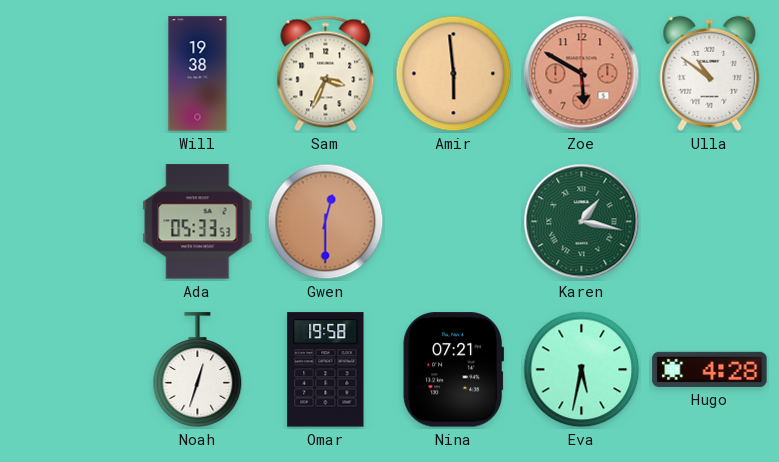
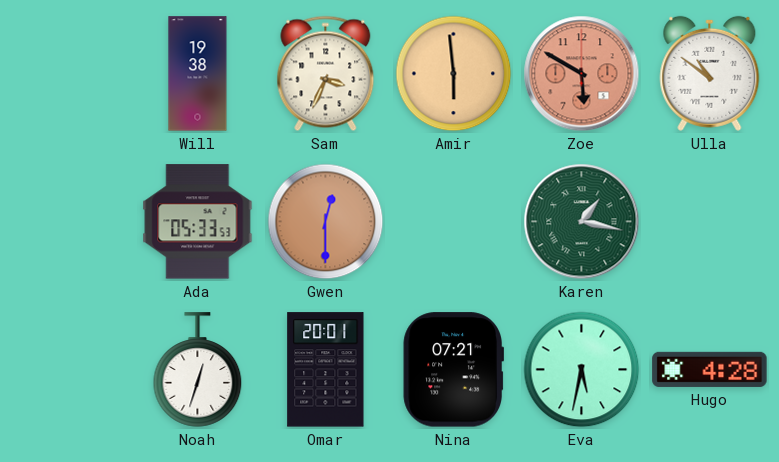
Omar: 19:58 -> 20:01 (326, 370)
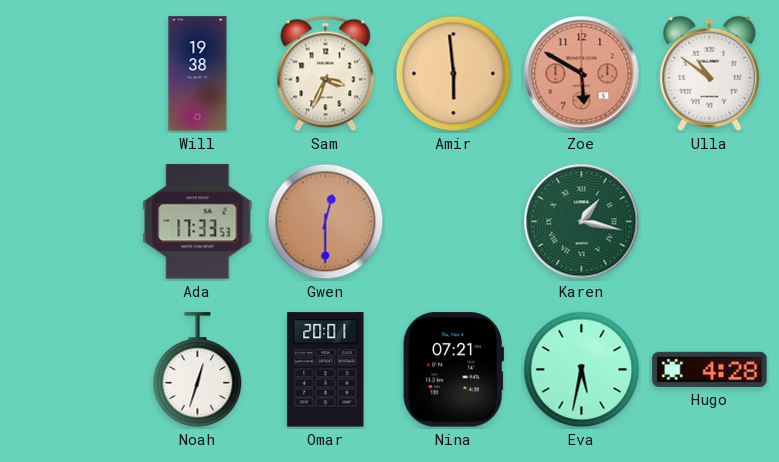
Ada: 05:33 -> 17:33 (198, 222)
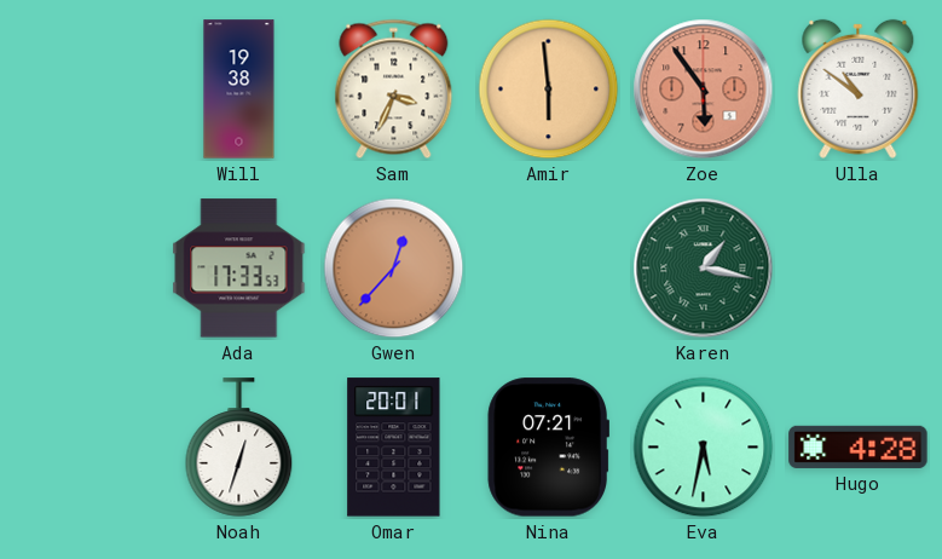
Zoe: 5:50 -> 5:54 (704, 90)
Gwen: 12:30 -> 12:37 (394, 269)
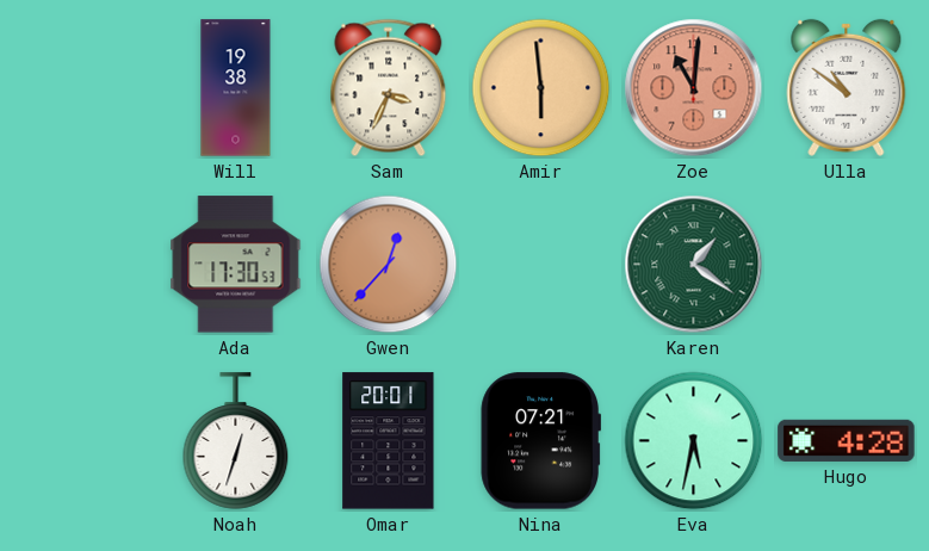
Zoe: 5:54 -> 11:01 (694, 88)
Ada: 17:33 -> 17:30 (236, 265)
Karen: 1:17 -> 1:21 (694, 265)
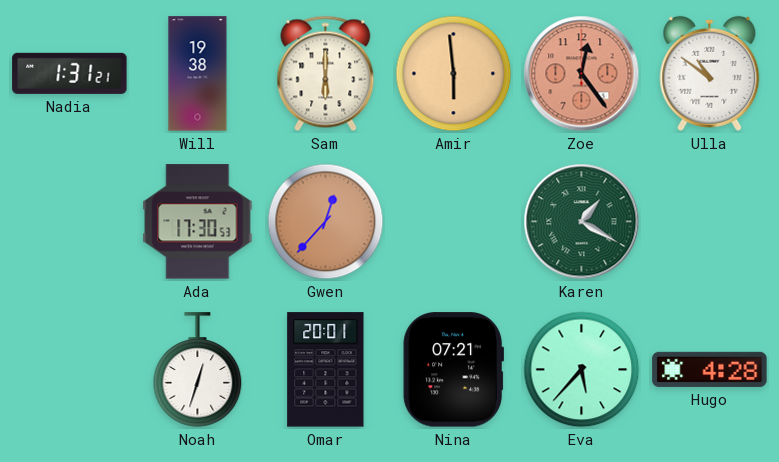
Nadia: none -> 1:31 (70, 73)
Sam: 3:34 -> 6:00 (326, 74)
Zoe: 11:01 -> 12:24 (582, 74)
Karen: 1:21 -> 1:20 (582, 222)
Eva: 5:32 -> 5:37 (582, 370)
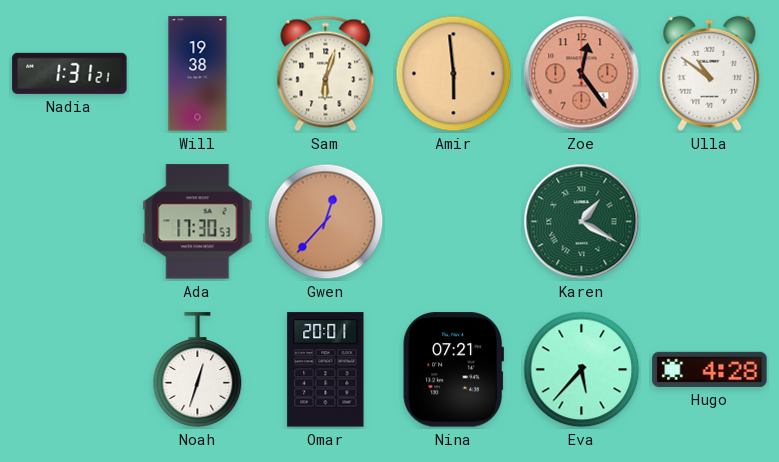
Sam: 6:00 -> 6:03 (326, 74)
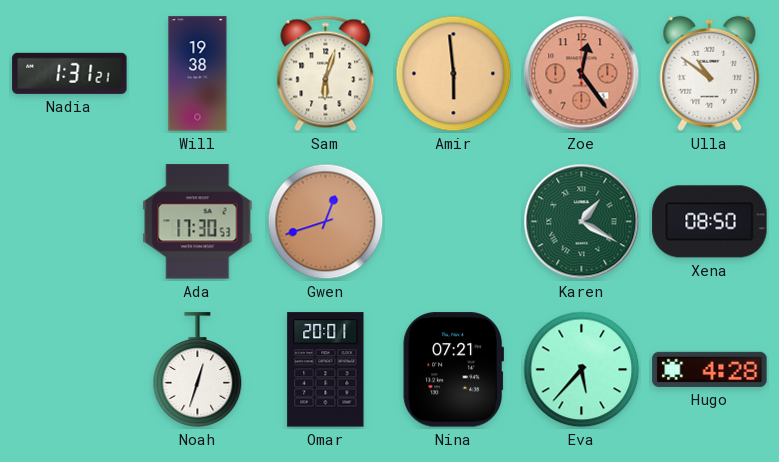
Gwen: 12:37 -> 12:42 (326, 222)
Xena: none -> 08:50 (710, 222)
